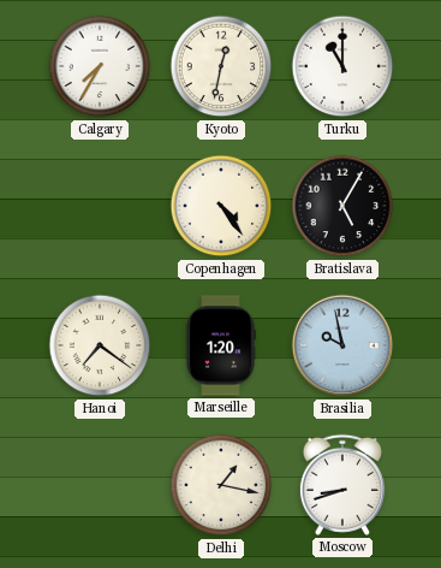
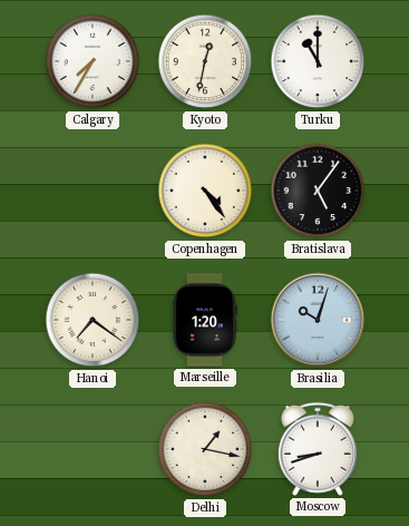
Bratislava: 5:05 -> 5:06 (318, 191)
Brasilia: 9:58 -> 10:03 (318, 320)
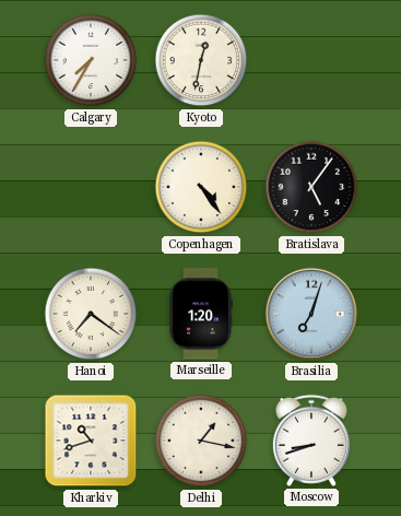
Turku: 11:00 -> none (318, 61)
Brasilia: 10:03 -> 7:03 (311, 314)
Kharkiv: none -> 10:42 (91, 441)
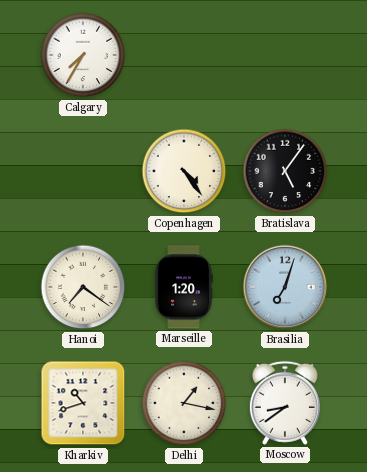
Kyoto: 12:32 -> none (201, 60)
Moscow: 8:42 -> 8:39 (285, 403)
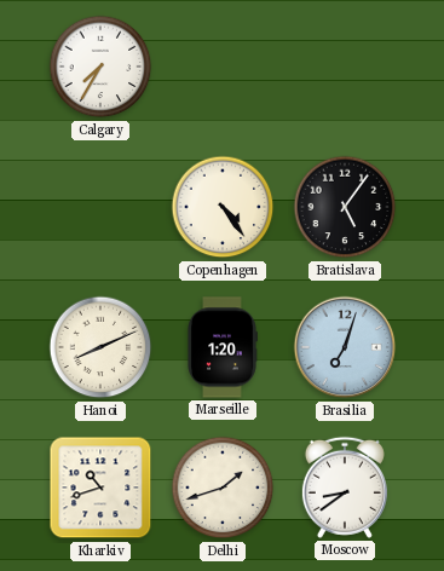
Hanoi: 7:21 -> 8:11 (100, 347)
Delhi: 1:17 -> 1:42 (223, 488)
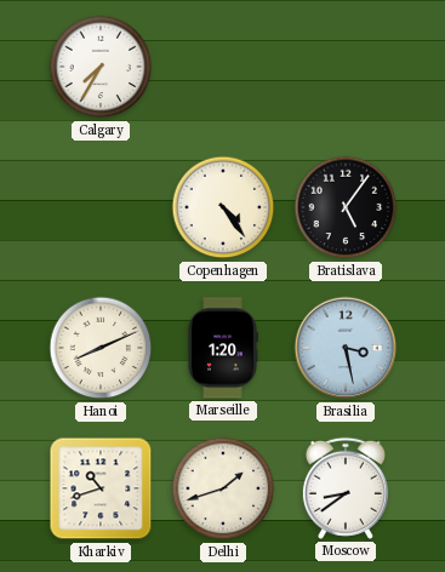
Brasilia: 7:03 -> 3:28 (346, 348)
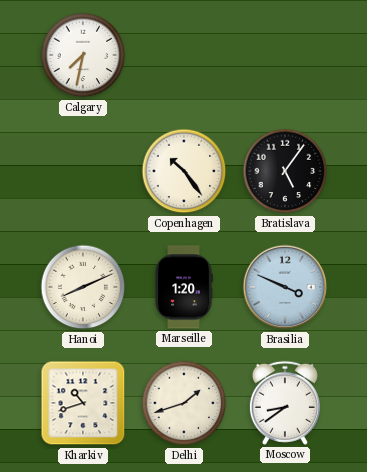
Calgary: 7:35 -> 7:32 (83, 55)
Copenhagen: 4:24 -> 10:24 (184, 171)
Brasilia: 3:28 -> 3:49 (285, 287)
